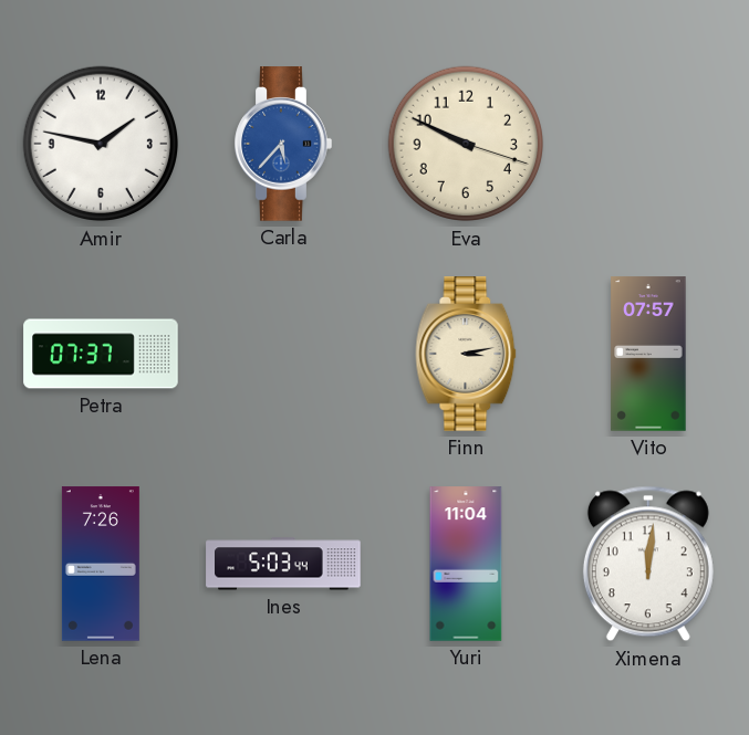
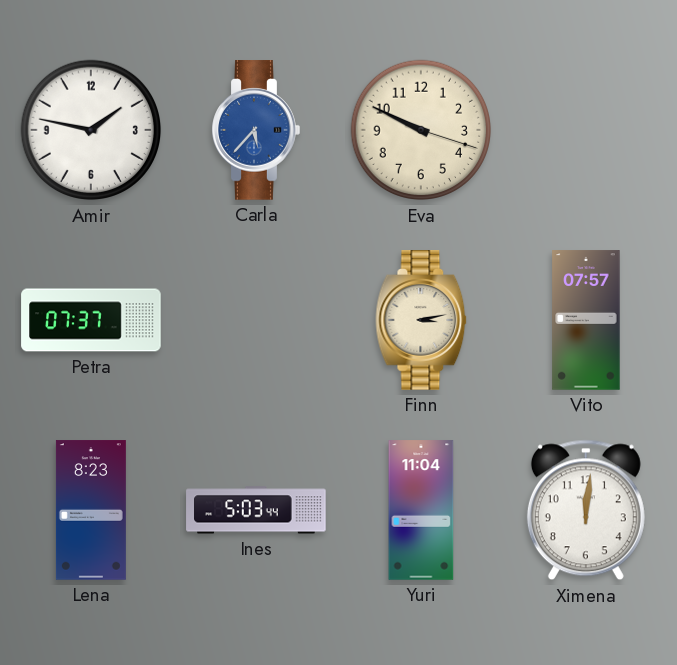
Lena: 7:26 -> 8:23 (91, 510)
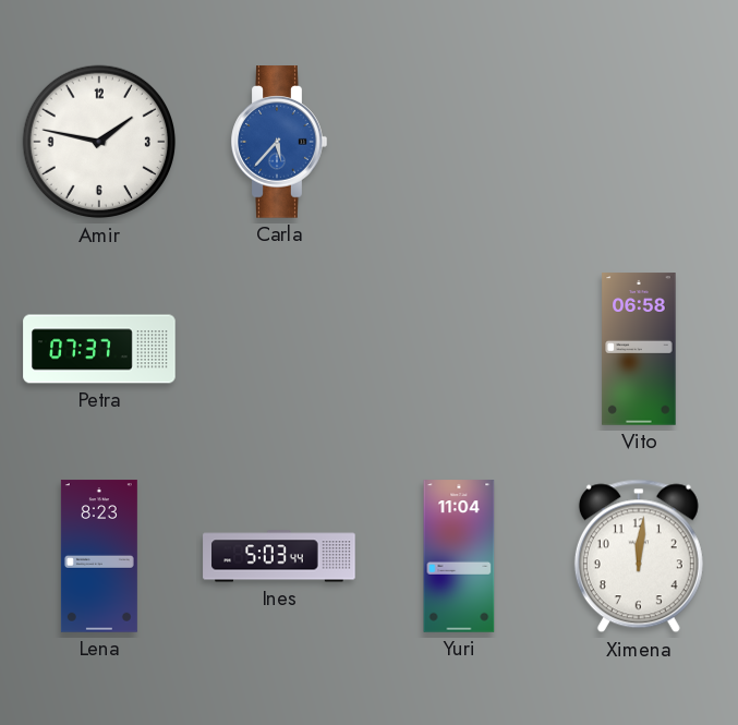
Eva: 9:49 -> none (421, 130)
Finn: 3:13 -> none (421, 320)
Vito: 07:57 -> 06:58 (639, 349)
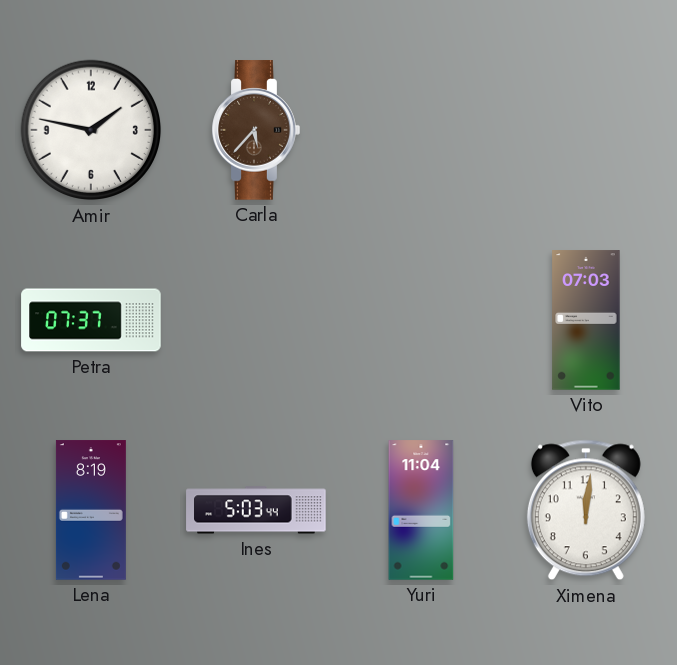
Carla dial: blue -> brown (256, 130)
Vito: 06:58 -> 07:03 (586, 320)
Lena: 8:23 -> 8:19 (91, 510)
